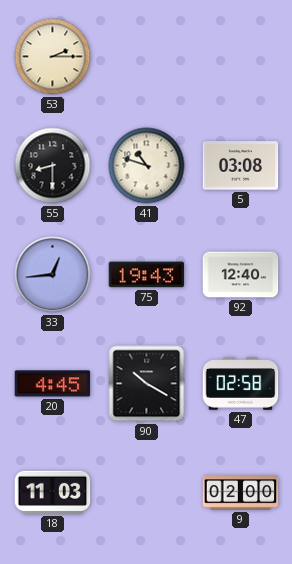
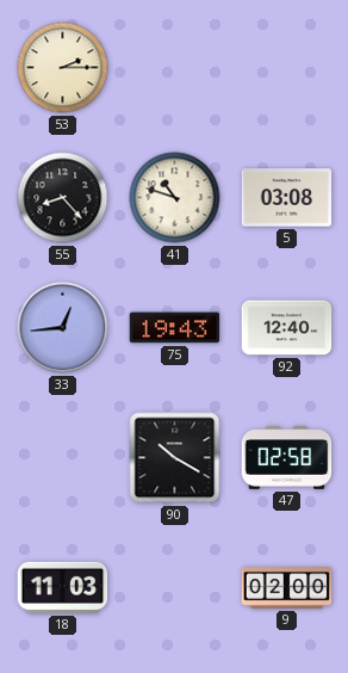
55: 8:30 -> 8:23 (63, 198)
20: 4:45 -> none (53, 384)
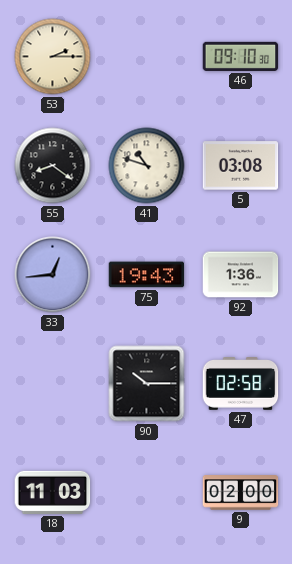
46: none -> 09:10 (241, 56)
55: 8:23 -> 8:21 (53, 166)
92: 12:40 -> 1:36 (241, 275)
90: 10:20 -> 10:15 (147, 384)
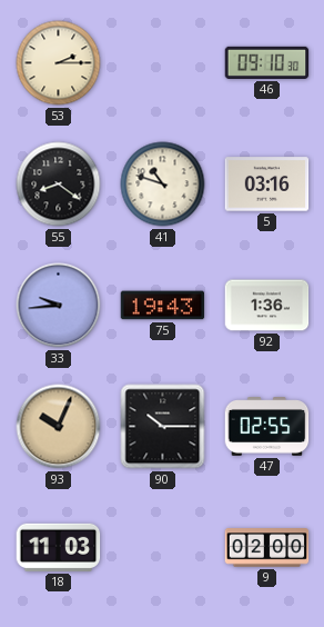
5: 03:08 -> 03:16 (267, 185)
33: 12:44 -> 9:44 (59, 306)
93: none -> 10:04 (59, 427)
47: 02:58 -> 02:55 (267, 427)
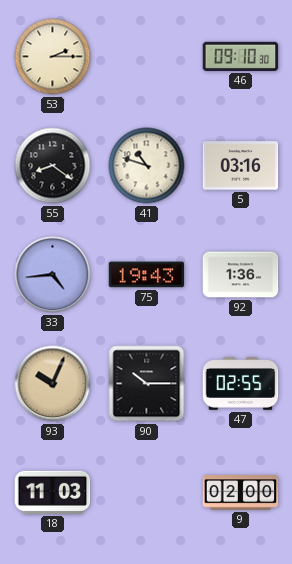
33: 9:44 -> 4:44 (53, 275)
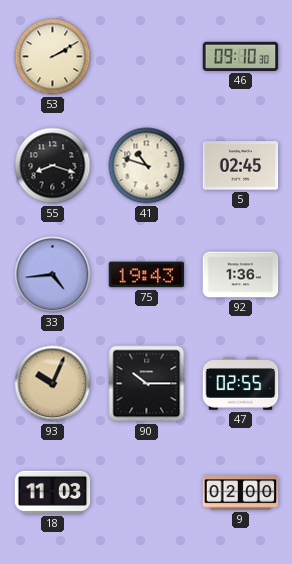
53: 2:15 -> 2:10 (53, 57)
55: 8:21 -> 8:18 (53, 166)
5: 03:16 -> 02:45 (241, 166)
